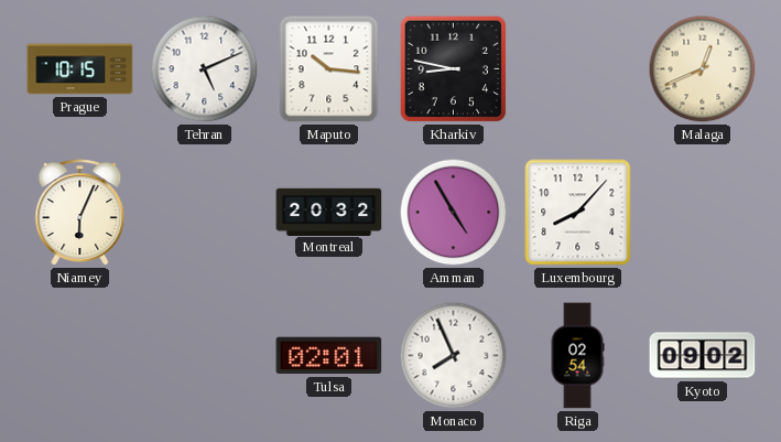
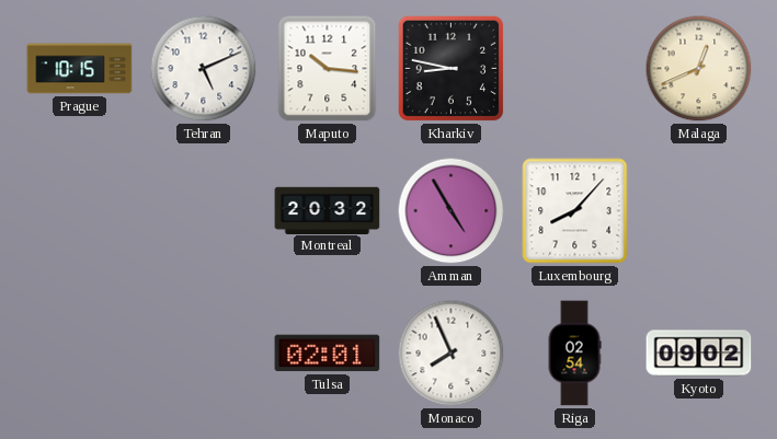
Niamey: 6:04 -> none (80, 213)
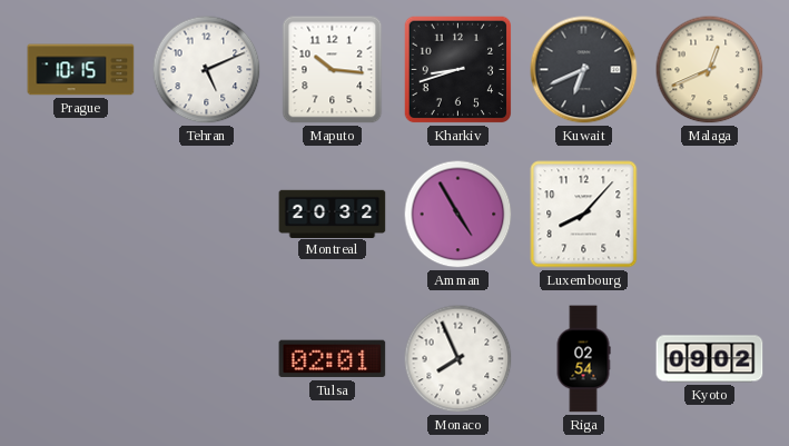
Kharkiv: 8:47 -> 8:42 (458, 70)
Kuwait: none -> 6:41 (584, 70)
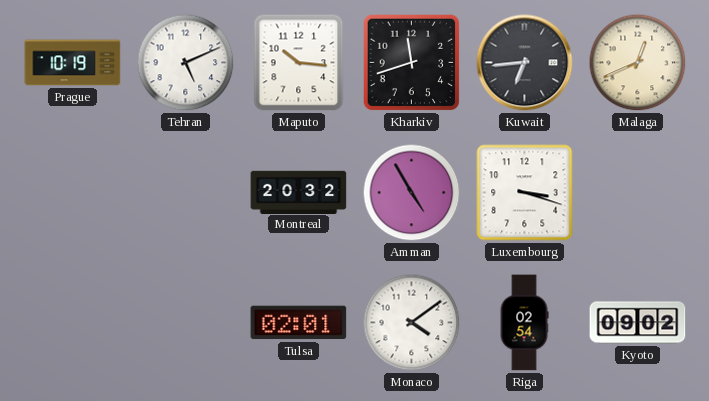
Prague: 10:15 -> 10:19 (73, 63)
Kharkiv: 8:42 -> 11:42 (412, 63)
Kuwait: 6:41 -> 6:44 (525, 63)
Luxembourg: 8:07 -> 3:18 (525, 193)
Monaco: 7:56 -> 4:09 (412, 323)
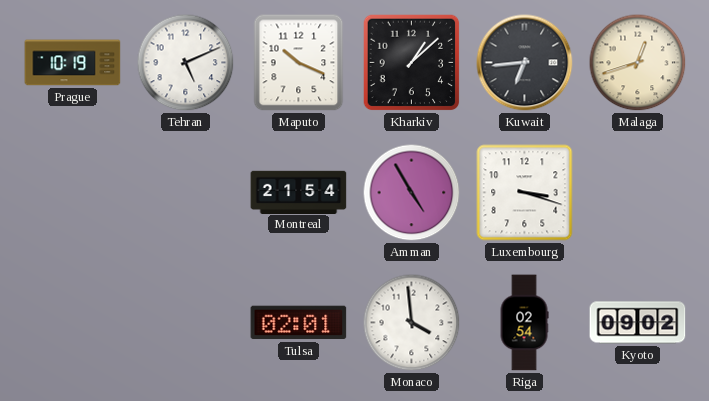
Maputo: 10:16 -> 10:19 (299, 63)
Kharkiv: 11:42 -> 1:08 (412, 63)
Malaga: 12:41 -> 12:42 (638, 63)
Montreal: 20:32 -> 21:54 (299, 192)
Monaco: 4:09 -> 3:59 (412, 323)
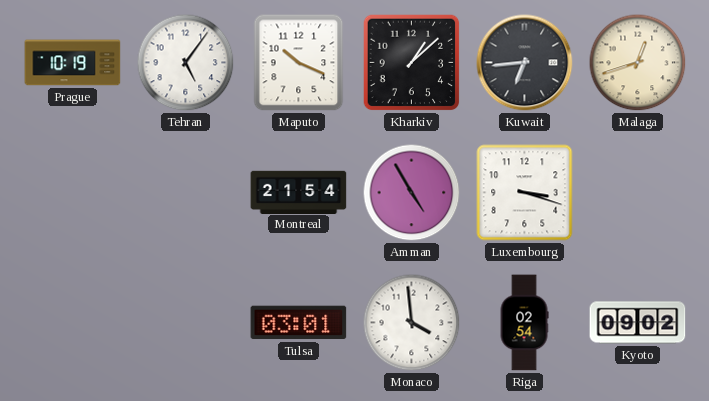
Tehran: 5:11 -> 5:06 (186, 63)
Tulsa: 02:01 -> 03:01 (299, 323)
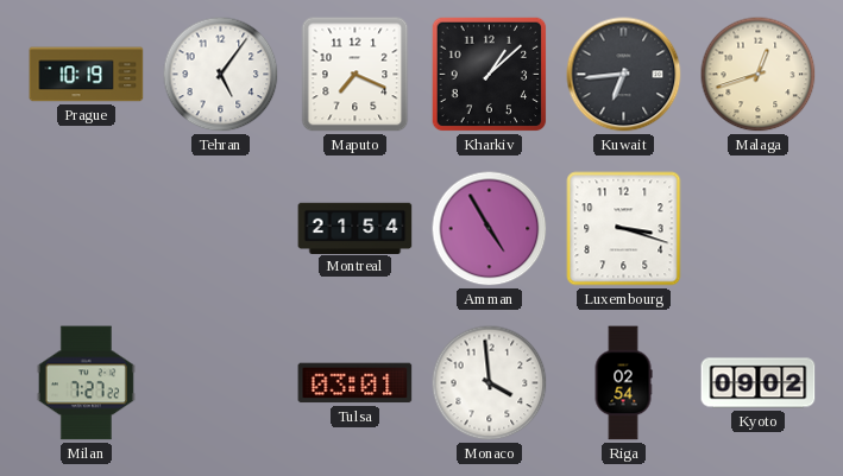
Maputo: 10:19 -> 7:19 (356, 75)
Milan: none -> 7:27 (86, 383)
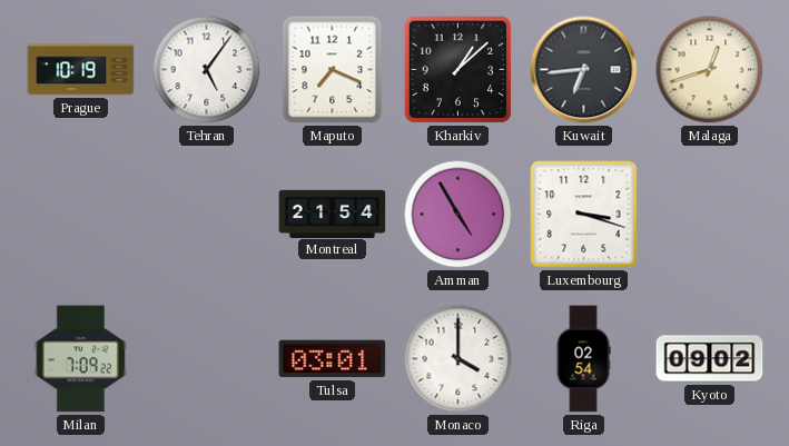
Milan: 7:27 -> 7:09 (80, 359)
Monaco: 3:59 -> 4:00 (458, 359)
